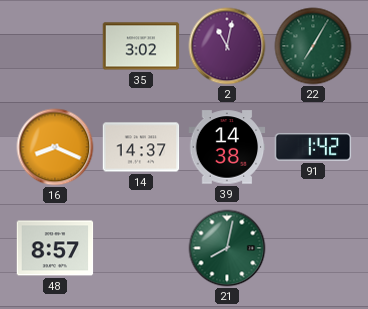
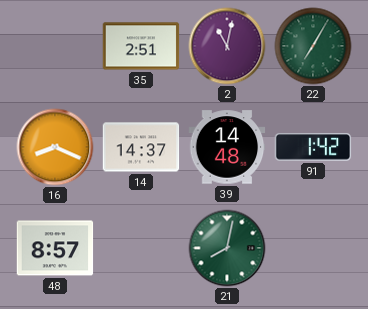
35: 3:02 -> 2:51 (141, 46)
39: 14:38 -> 14:48 (227, 147)
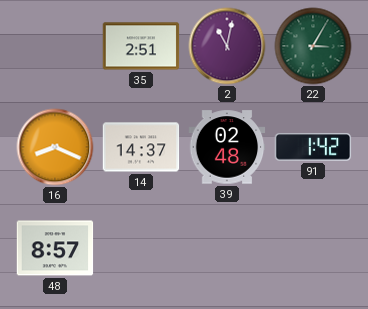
22: 7:05 -> 3:05 (313, 46)
39: 14:48 -> 02:48 (227, 147)
21: 8:02 -> none (227, 248)
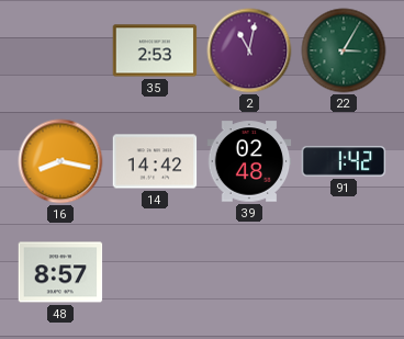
35: 2:51 -> 2:53 (155, 50)
16: 8:19 -> 8:17 (60, 161)
14: 14:37 -> 14:42 (155, 161)
